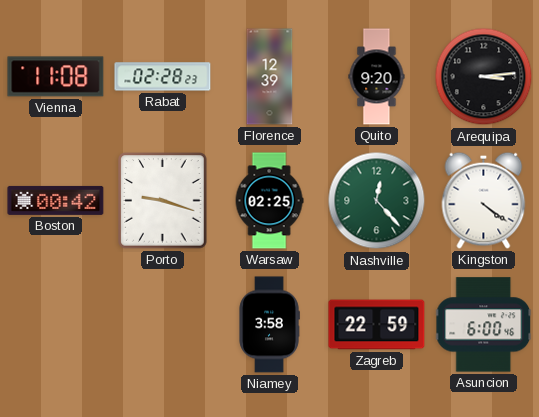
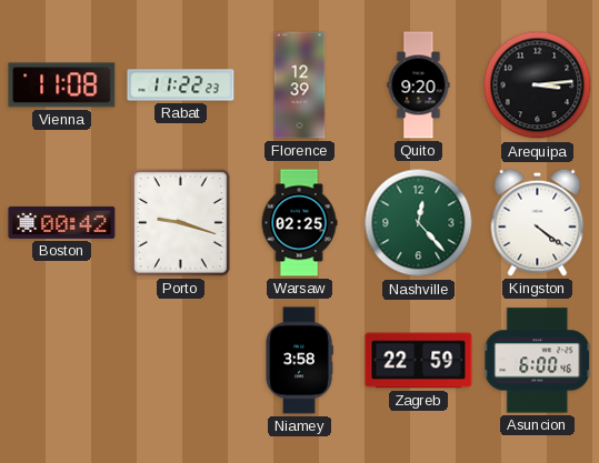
Rabat: 02:28 -> 11:22 (181, 85)
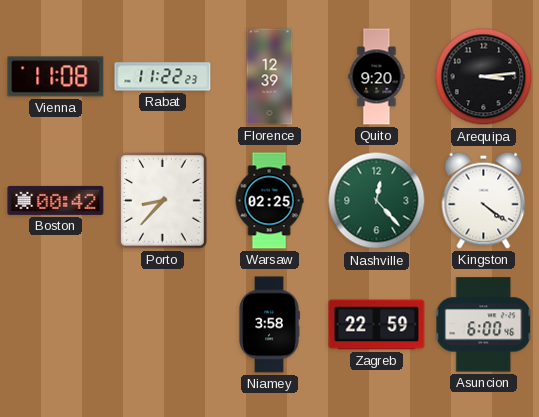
Porto: 9:18 -> 8:37 (163, 201)
